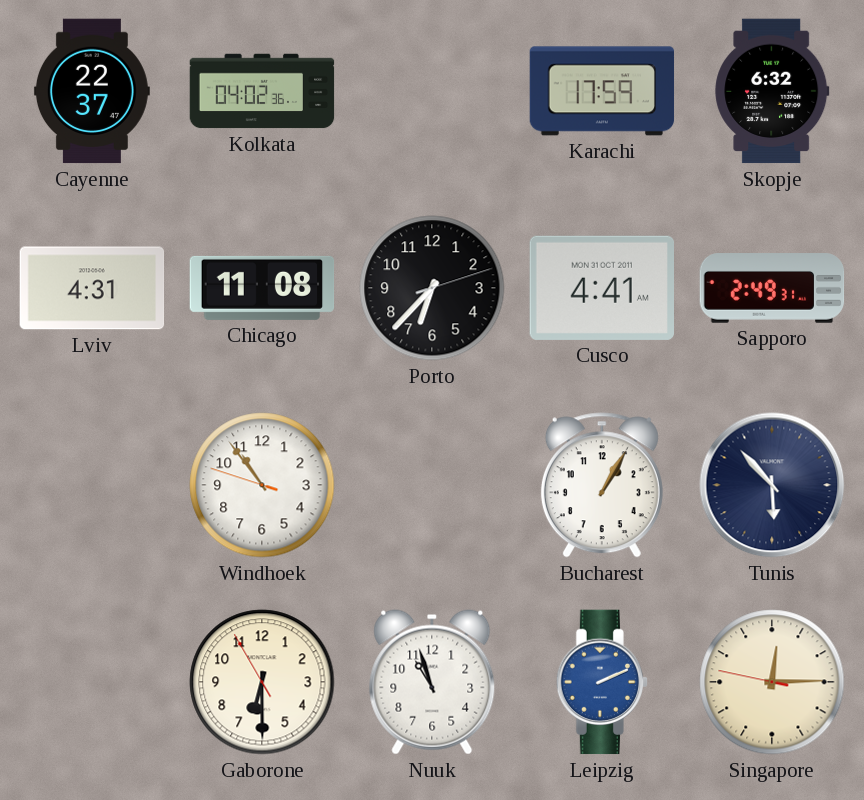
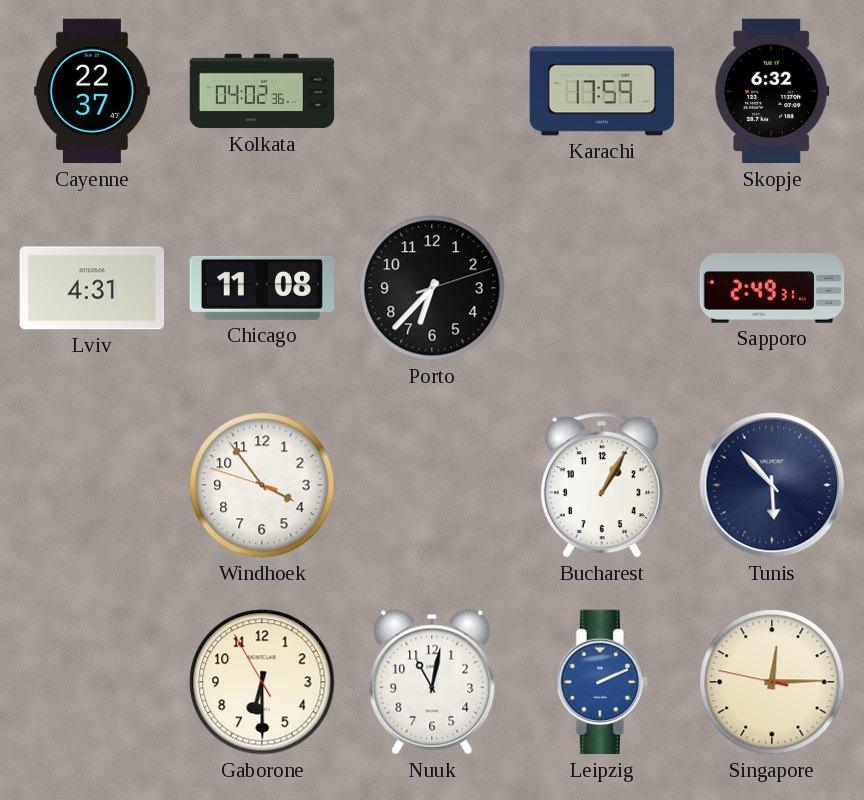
Cusco: 4:41 -> none (601, 288)
Windhoek: 10:53 -> 3:53 (262, 485)
Nuuk: 10:57 -> 11:02 (432, 682)
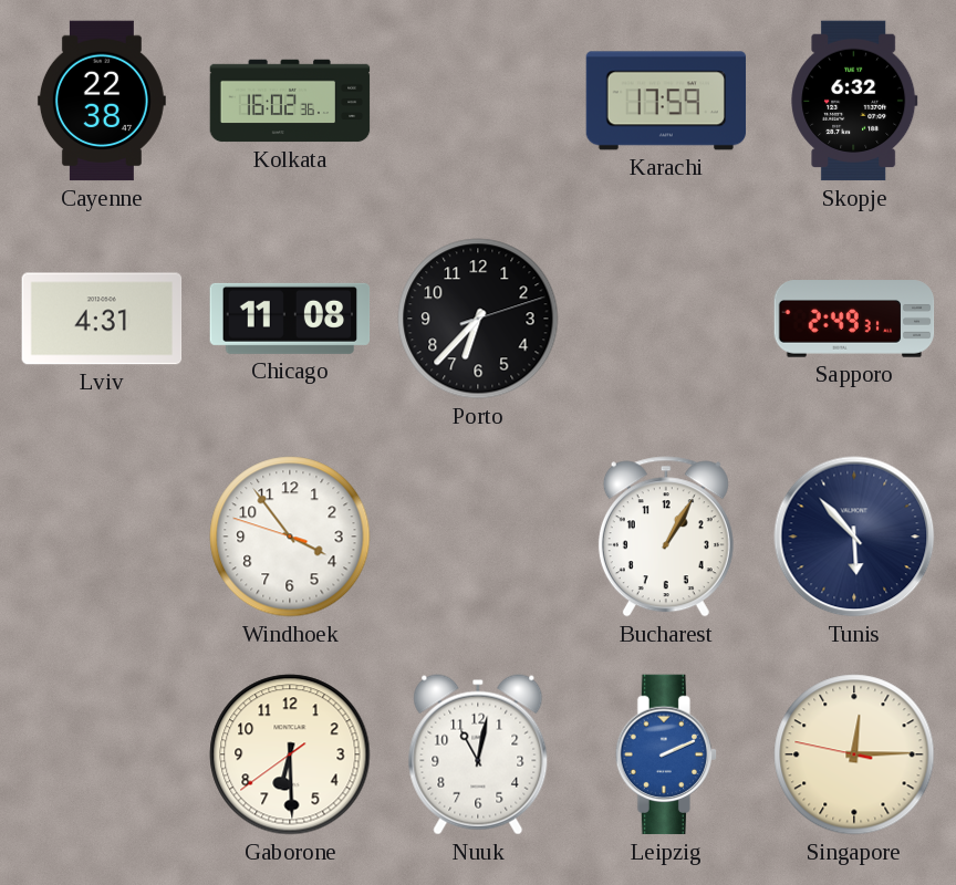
Cayenne: 22:37 -> 22:38 (102, 101)
Kolkata: 04:02 -> 16:02 (290, 101)
Gaborone: 6:29:55 -> 6:29:39 (290, 754)
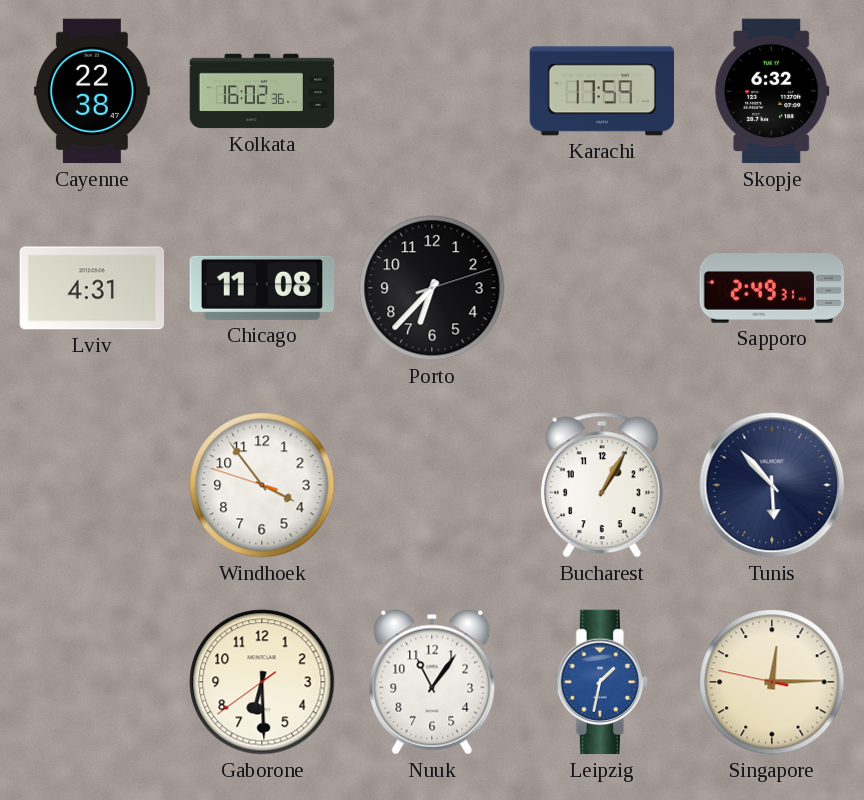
Nuuk: 11:02 -> 11:06 (432, 682)
Leipzig: 2:11 -> 1:32 (601, 682)
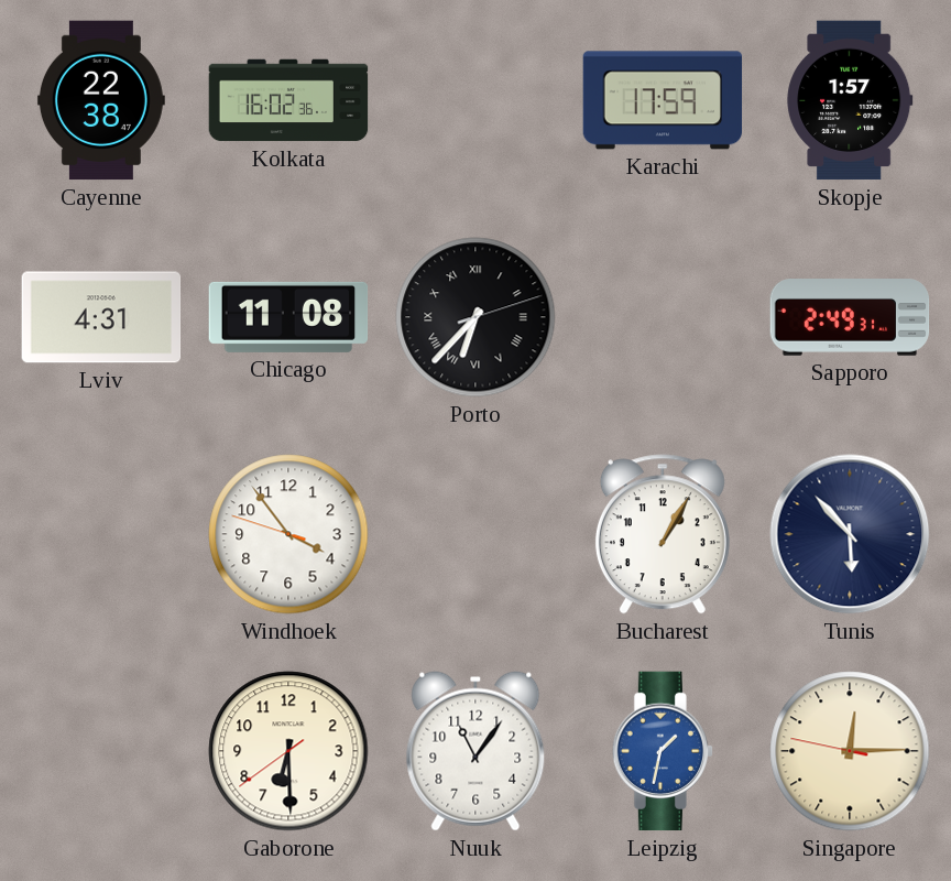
Skopje: 6:32 -> 1:57 (850, 100)
Porto numerals: Arabic -> Roman (475, 317)
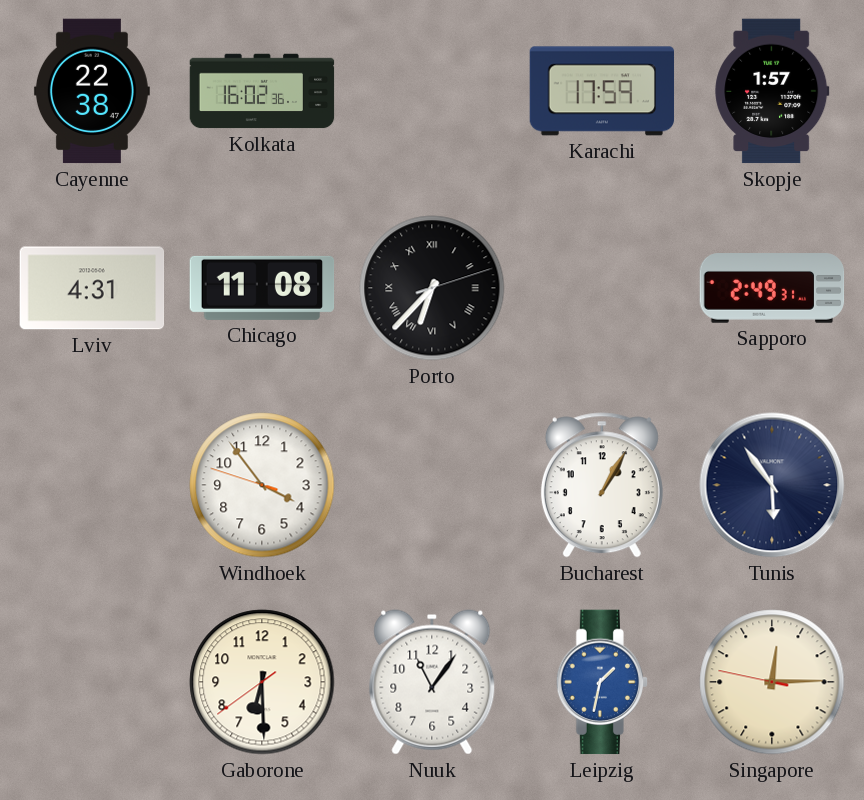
Tunis: 5:53 -> 5:54 (772, 485)
